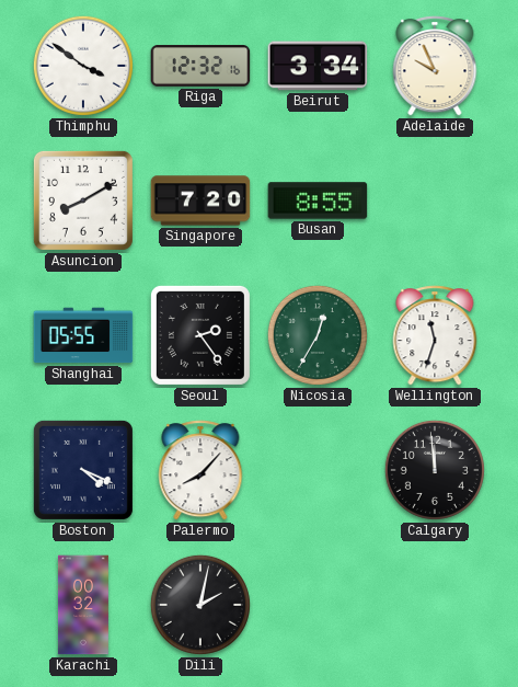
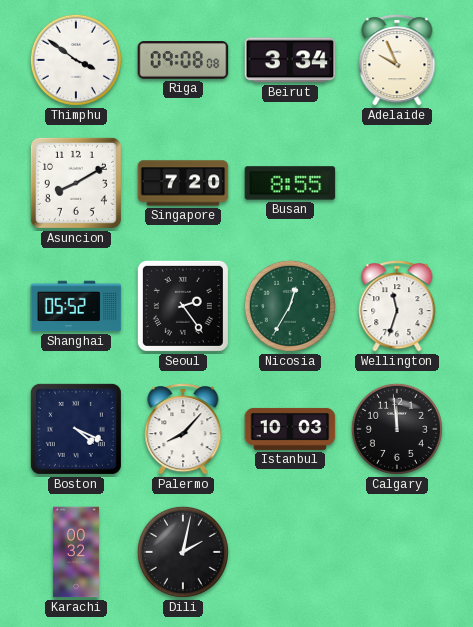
Riga: 12:32 -> 09:08 (183, 60)
Shanghai: 05:55 -> 05:52 (76, 306)
Istanbul: none -> 10:03 (290, 429)
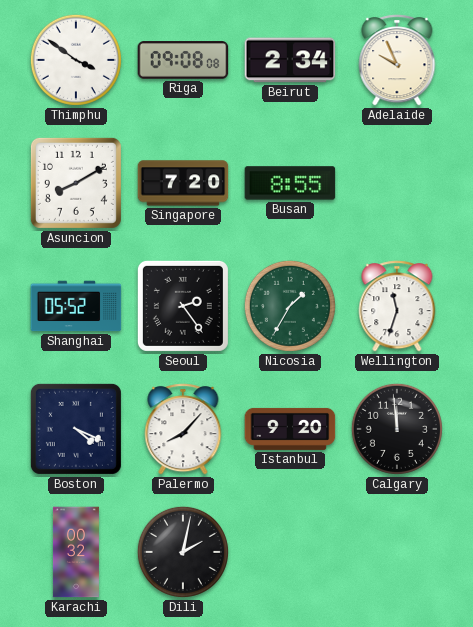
Beirut: 3:34 -> 2:34 (290, 60)
Nicosia: 12:35 -> 1:35 (290, 306)
Istanbul: 10:03 -> 9:20 (290, 429)
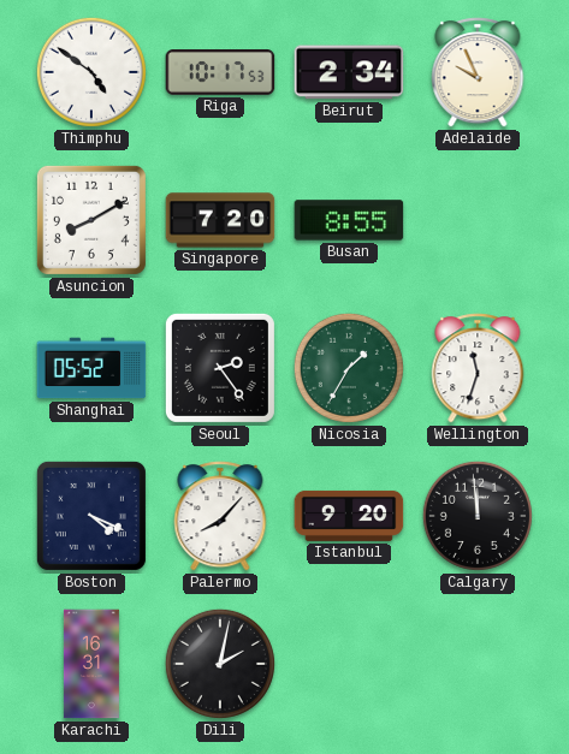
Thimphu: 3:51 -> 4:51 (91, 72)
Riga: 09:08 -> 10:17 (220, 72)
Karachi: 00:32 -> 16:31 (91, 664)
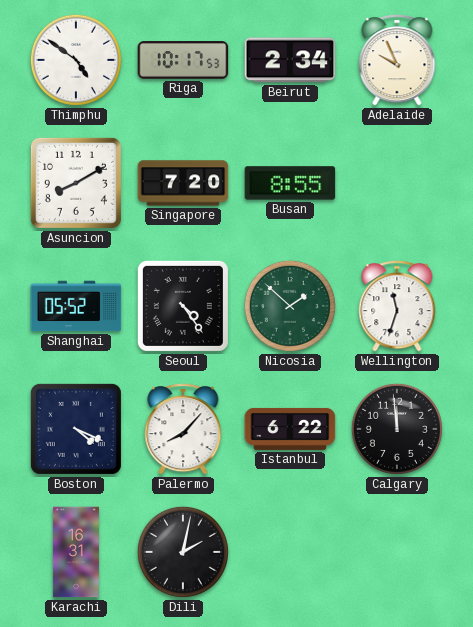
Seoul: 2:24 -> 4:24 (183, 306)
Nicosia: 1:35 -> 1:52 (290, 306)
Istanbul: 9:20 -> 6:22 (290, 429)
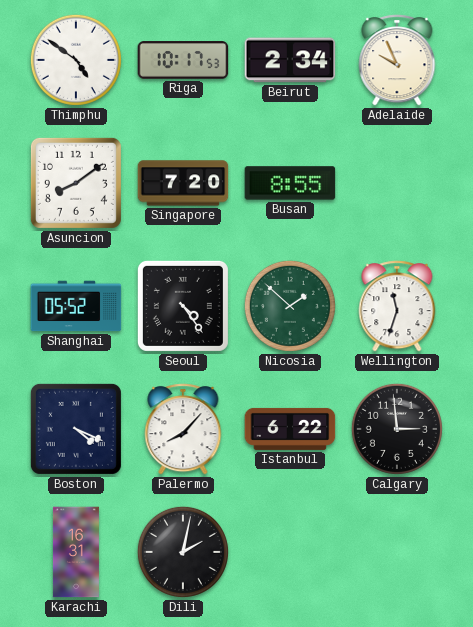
Asuncion: 8:10 -> 8:09 (76, 183)
Calgary: 11:59 -> 2:59 (397, 429)
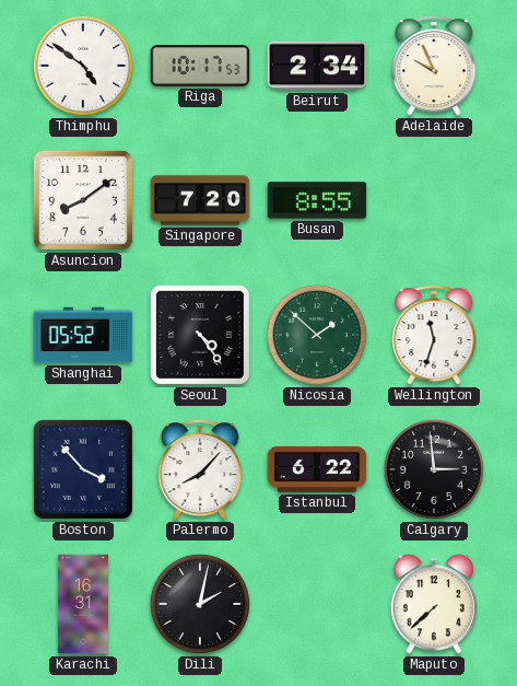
Boston: 4:19 -> 3:53 (83, 469)
Maputo: none -> 7:38 (434, 604)
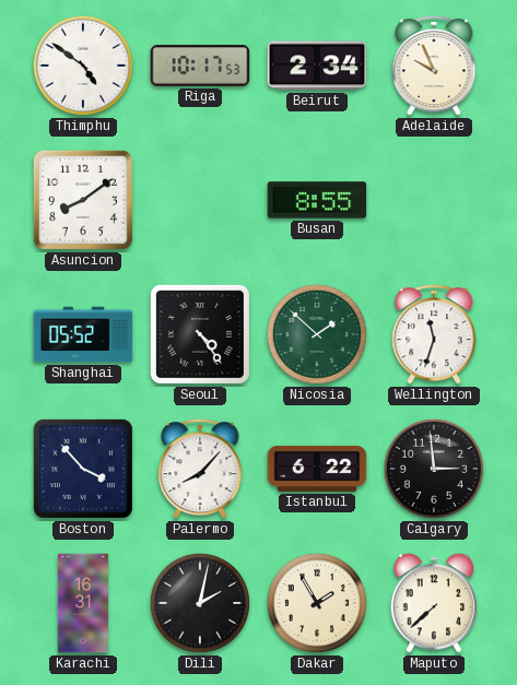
Singapore: 7:20 -> none (200, 200)
Dakar: none -> 1:55 (317, 603)
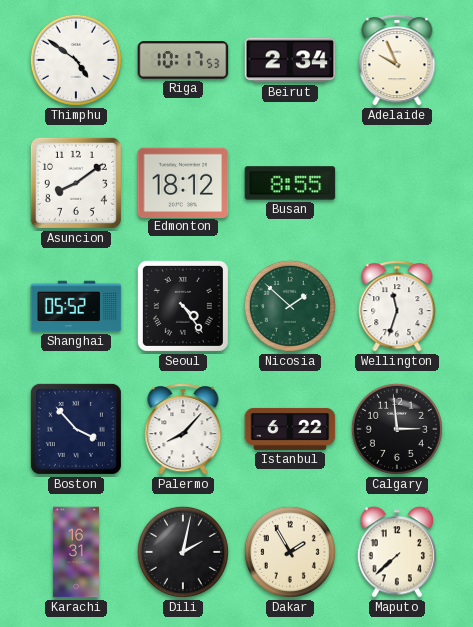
Edmonton: none -> 18:12 (183, 182)
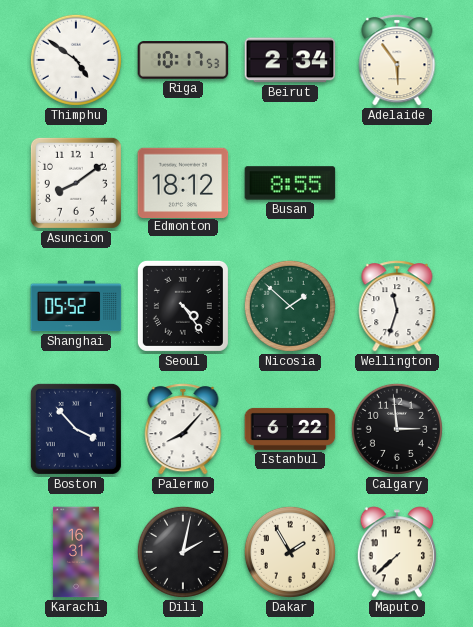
Adelaide: 9:56 -> 5:54 (397, 60)
